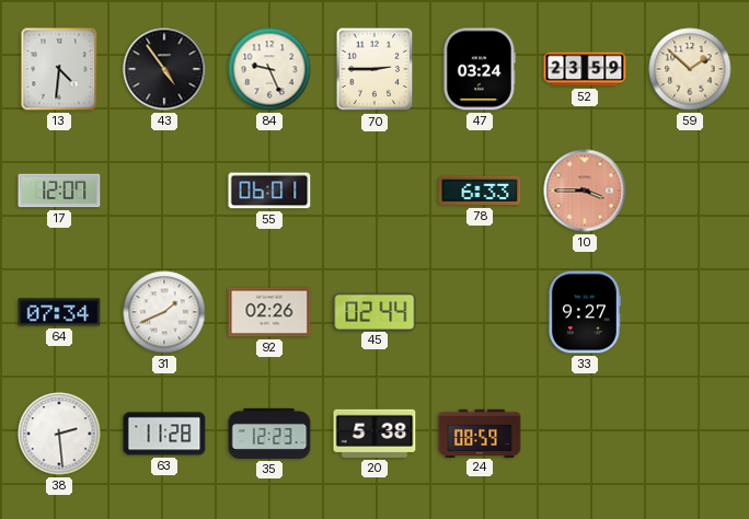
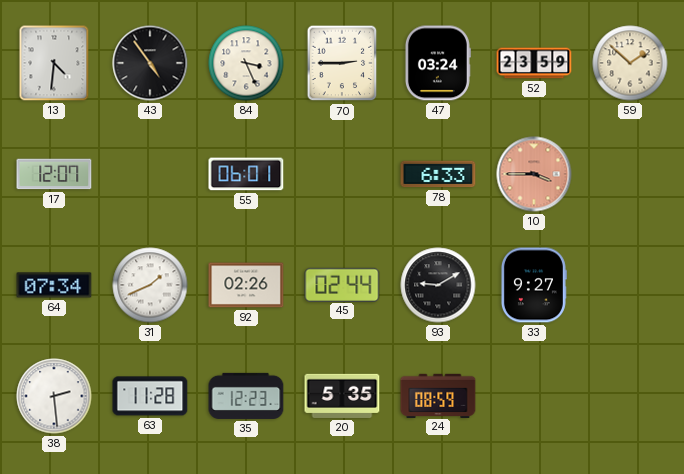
84: 9:26 -> 3:26 (246, 63)
93: none -> 9:10 (438, 285)
20: 5:38 -> 5:35 (342, 396)
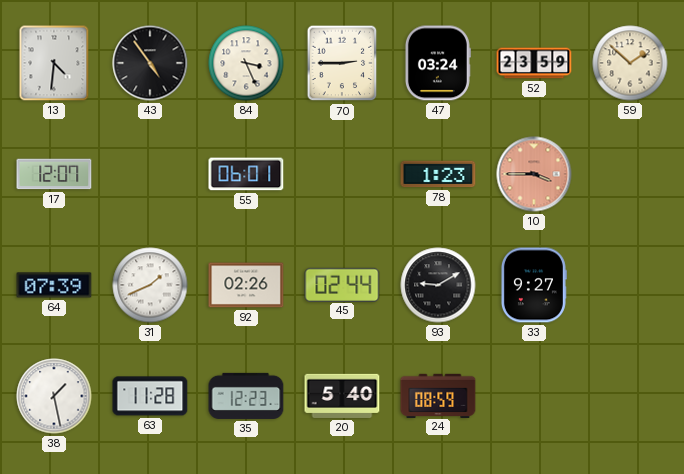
78: 6:33 -> 1:23 (438, 174)
64: 07:34 -> 07:39 (54, 285)
38: 2:29 -> 1:28 (54, 396)
20: 5:35 -> 5:40 (342, 396)
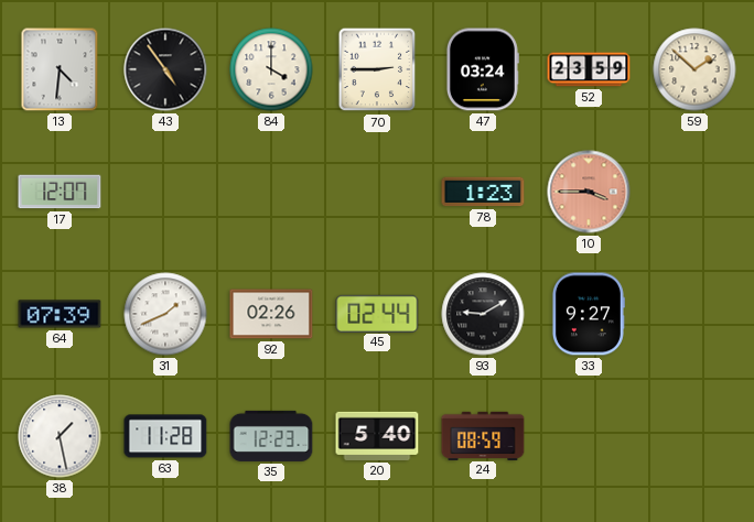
84: 3:26 -> 4:00 (271, 69)
55: 06:01 -> none (246, 174)
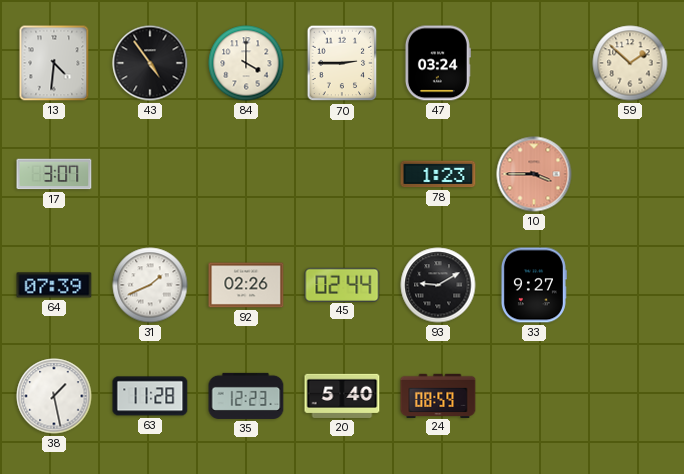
52: 23:59 -> none (589, 69)
17: 12:07 -> 3:07 (54, 174)
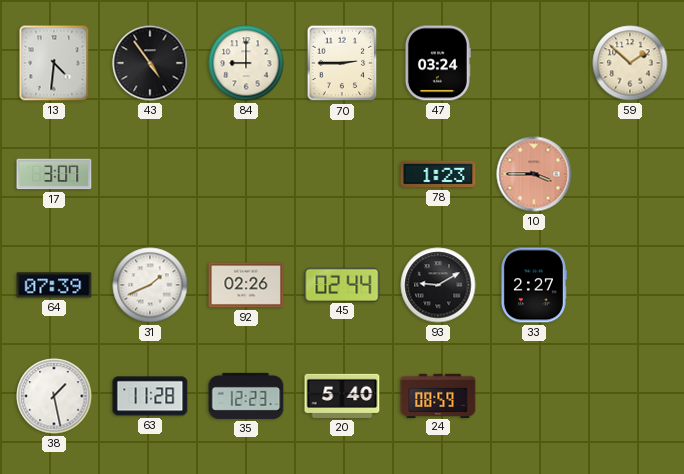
84: 4:00 -> 9:00 (246, 63)
33: 9:27 -> 2:27 (533, 285)
